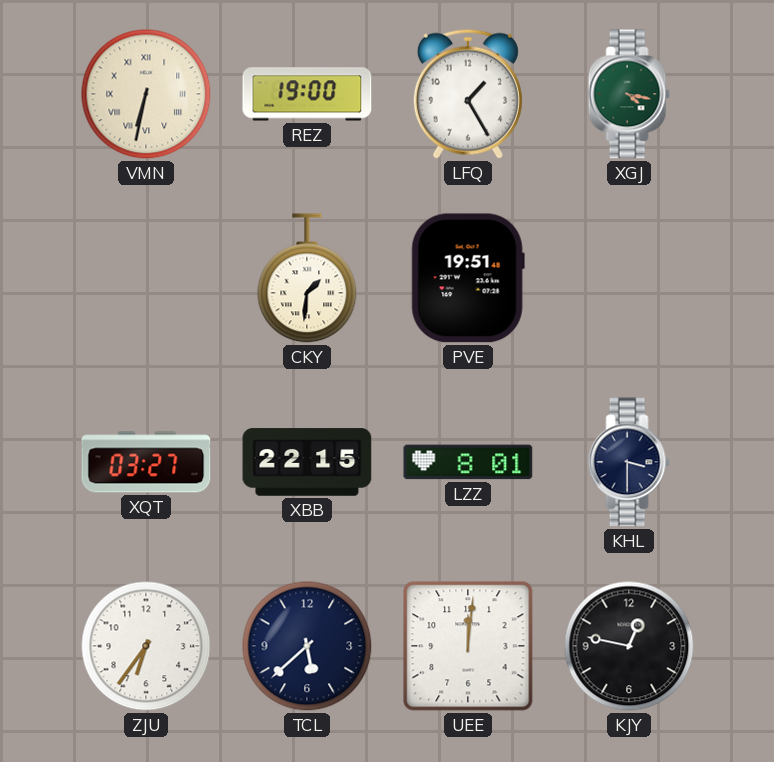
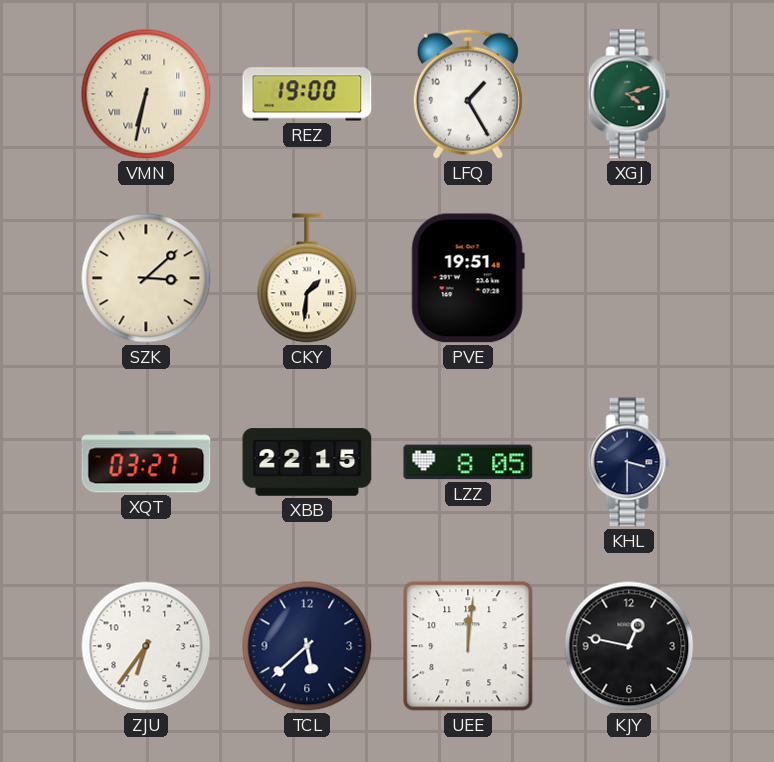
XGJ: 4:17 -> 4:12 (629, 94)
SZK: none -> 3:08 (146, 278)
LZZ: 8:01 -> 8:05 (468, 462)
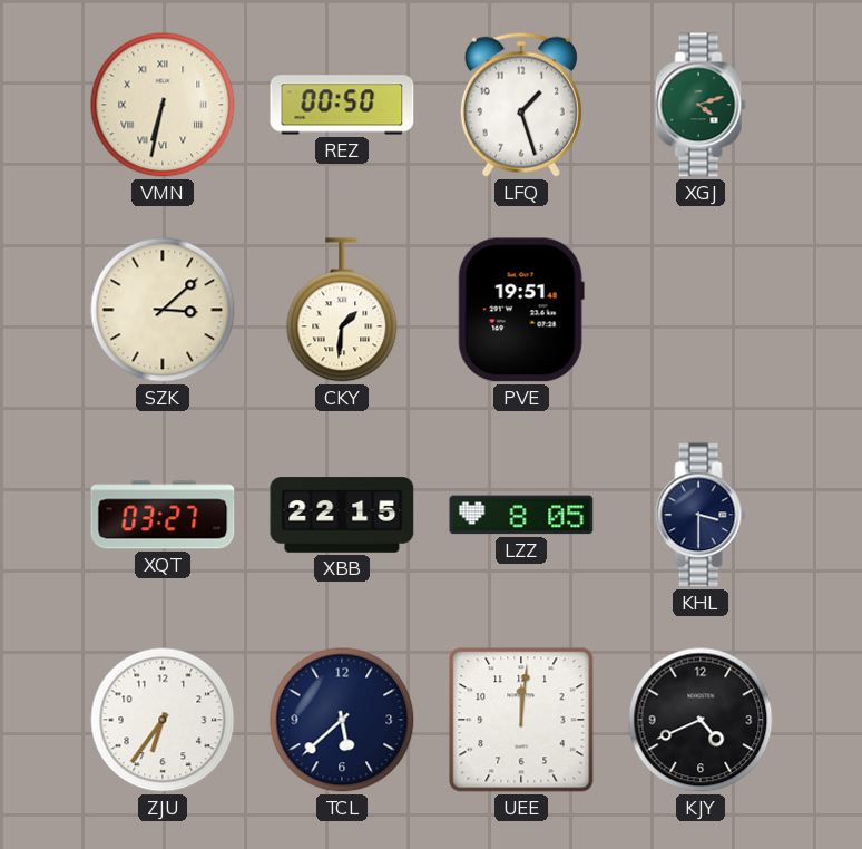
REZ: 19:00 -> 00:50 (342, 105)
LFQ: 1:25 -> 1:27 (521, 105)
KJY: 12:47 -> 4:41 (701, 720)
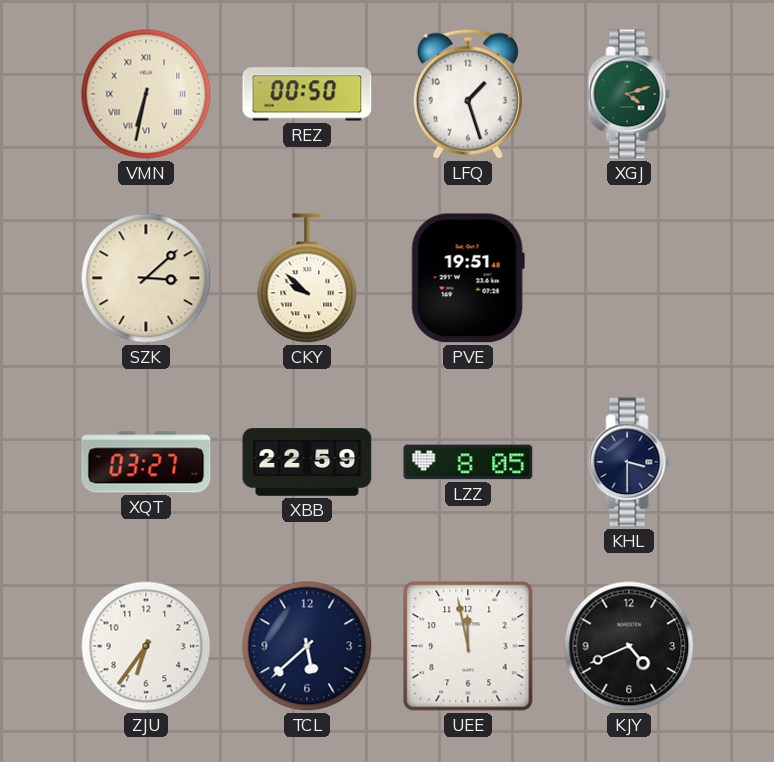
CKY: 1:31 -> 9:52 (307, 278)
XBB: 22:15 -> 22:59 (307, 462)
UEE: 12:01 -> 11:58 (468, 646)
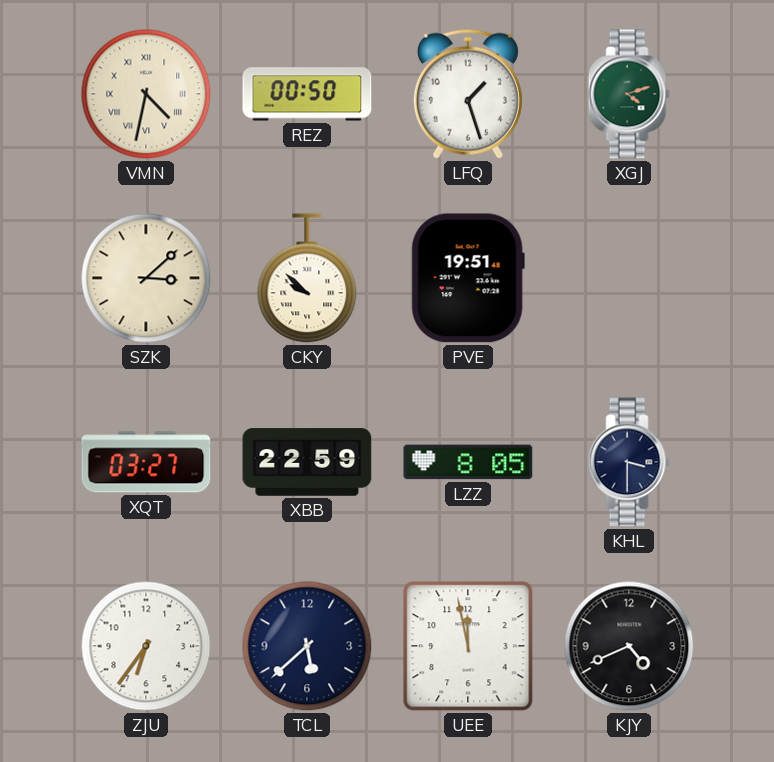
VMN: 6:32 -> 4:32 (146, 94)
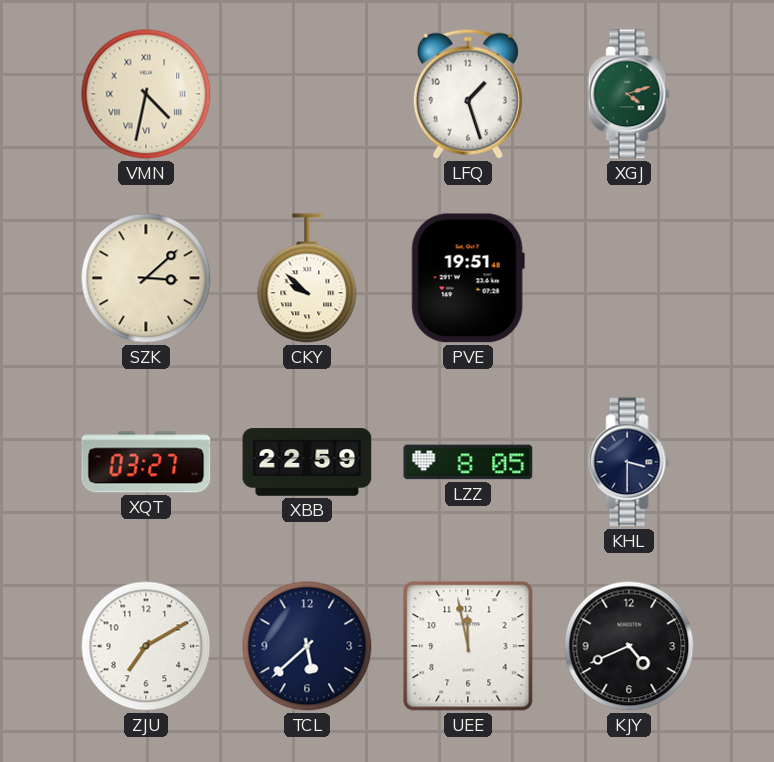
REZ: 00:50 -> none (307, 94)
ZJU: 6:36 -> 7:10 (146, 646)
